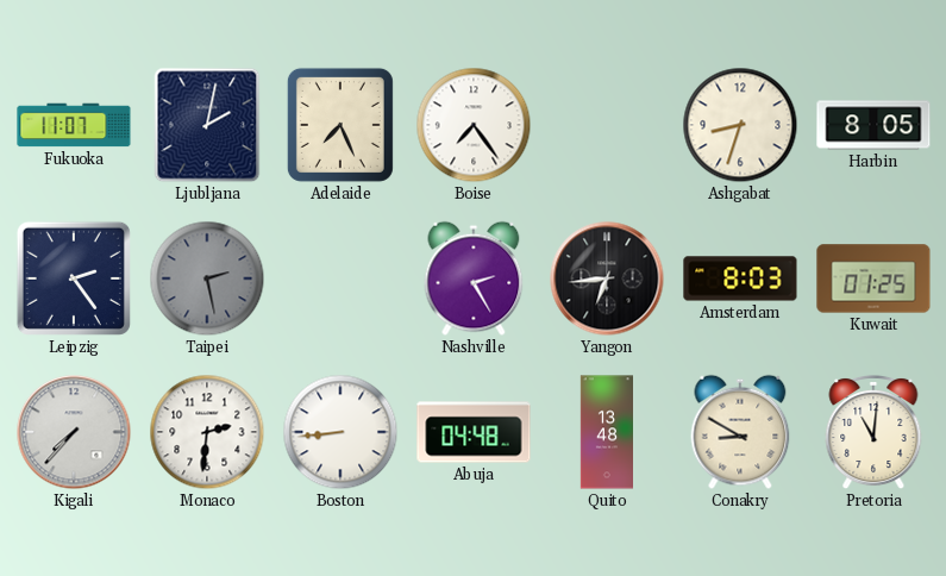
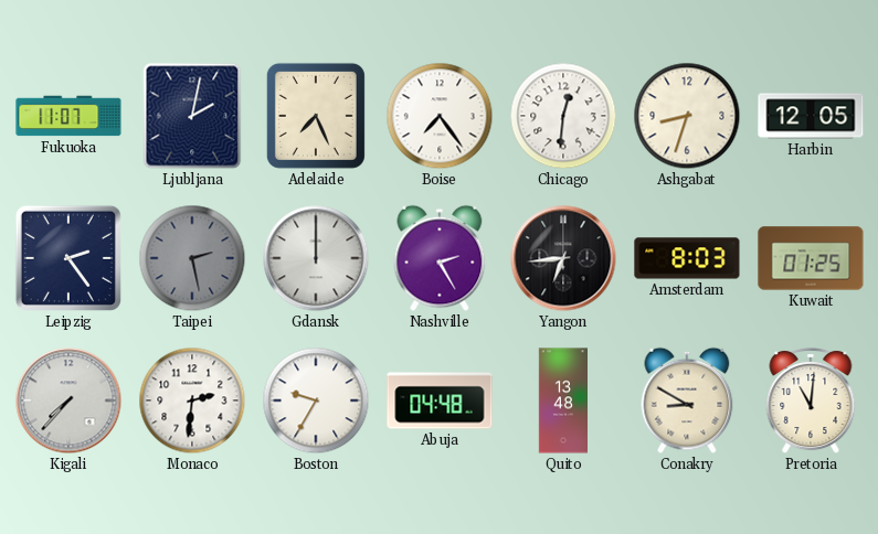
Chicago: none -> 12:31 (563, 116)
Harbin: 8:05 -> 12:05 (811, 116)
Gdansk: none -> 12:00 (316, 258)
Boston: 8:44 -> 9:35 (316, 400)
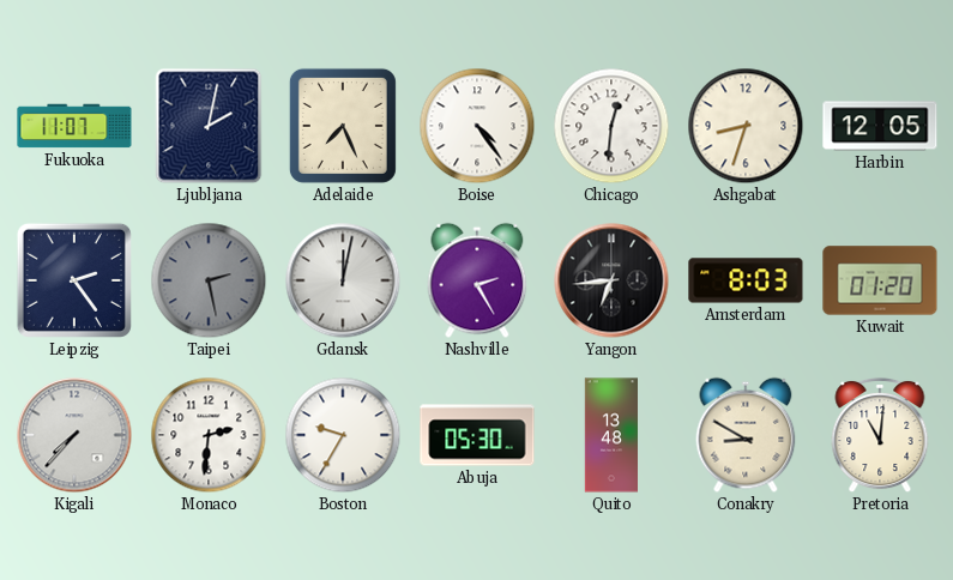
Boise: 7:24 -> 4:24 (477, 126)
Gdansk: 12:00 -> 12:02 (343, 280)
Kuwait: 01:25 -> 01:20 (880, 280)
Abuja: 04:48 -> 05:30 (477, 435)
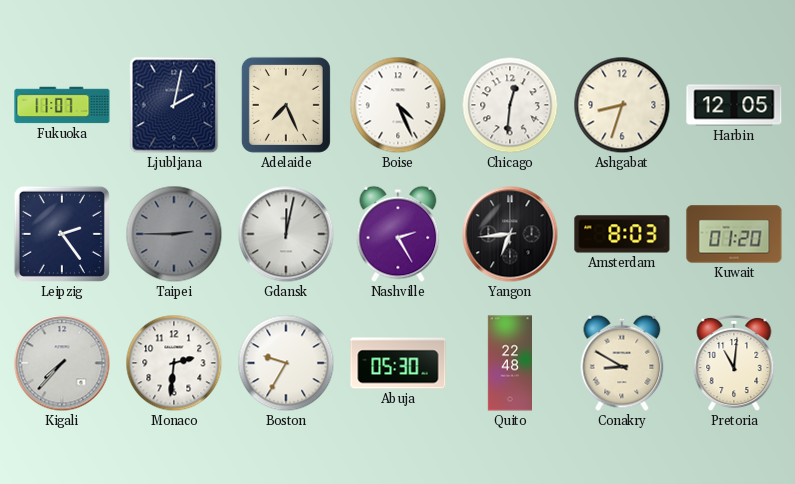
Boise: 4:24 -> 4:26 (398, 105)
Taipei: 2:28 -> 2:45 (174, 234)
Quito: 13:48 -> 22:48 (510, 363)
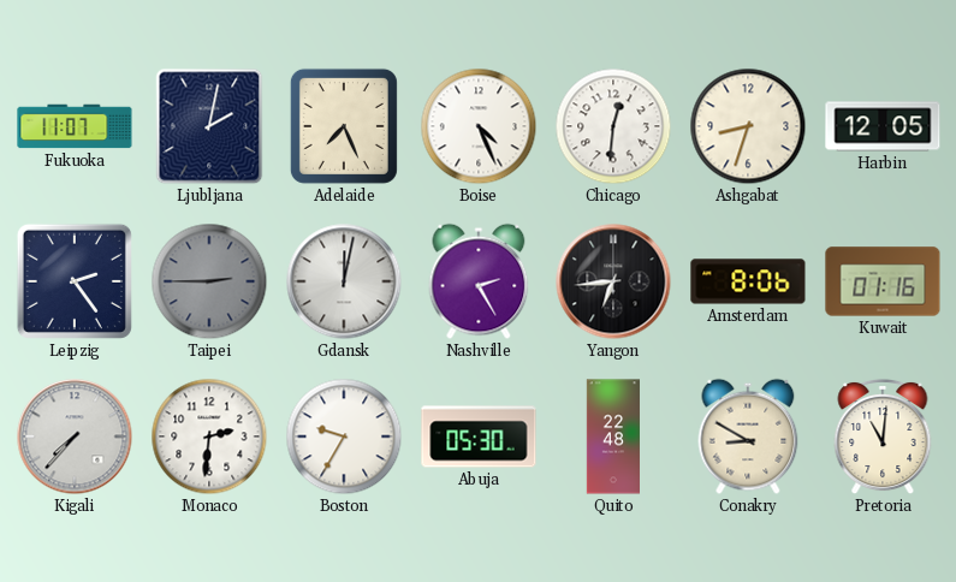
Amsterdam: 8:03 -> 8:06 (748, 281)
Kuwait: 01:20 -> 01:16 (883, 281)
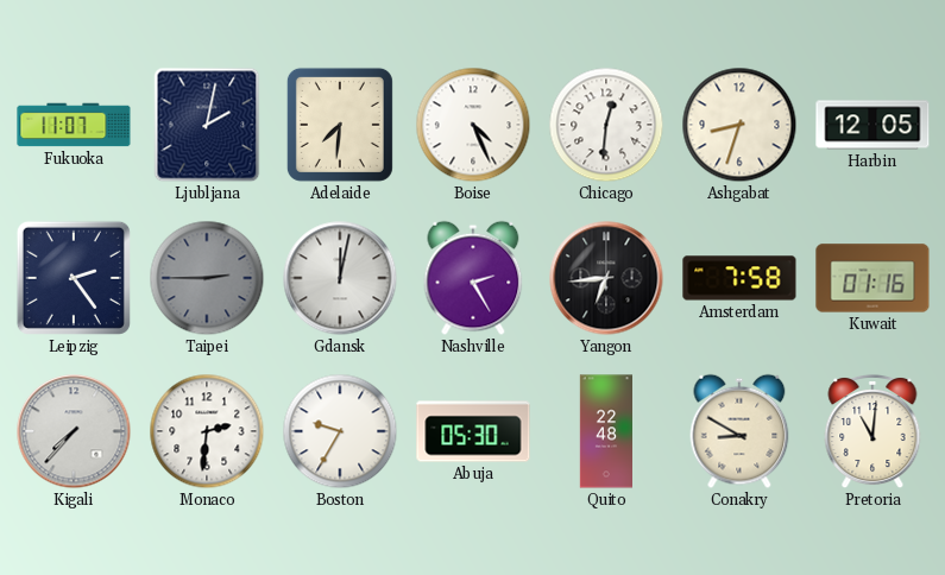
Adelaide: 7:26 -> 7:31 (340, 125)
Amsterdam: 8:06 -> 7:58 (739, 278)
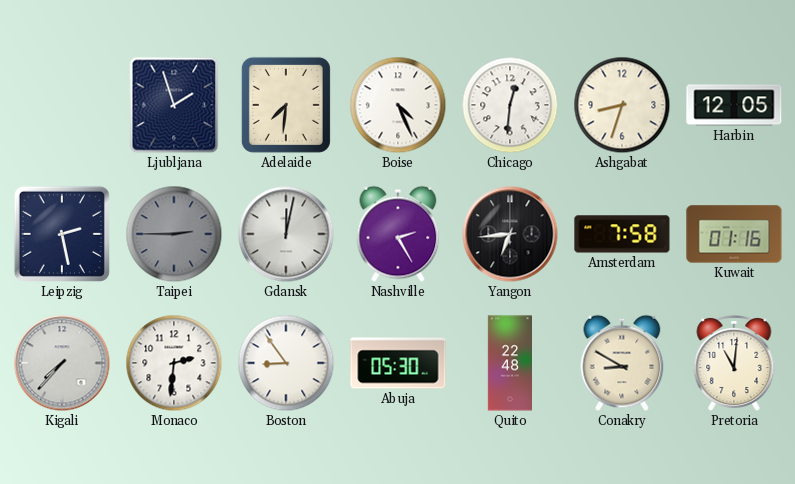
Fukuoka: 11:07 -> none (74, 125)
Ljubljana: 2:02 -> 1:57 (174, 105)
Leipzig: 2:24 -> 2:28 (62, 234)
Boston: 9:35 -> 8:54 (286, 363)
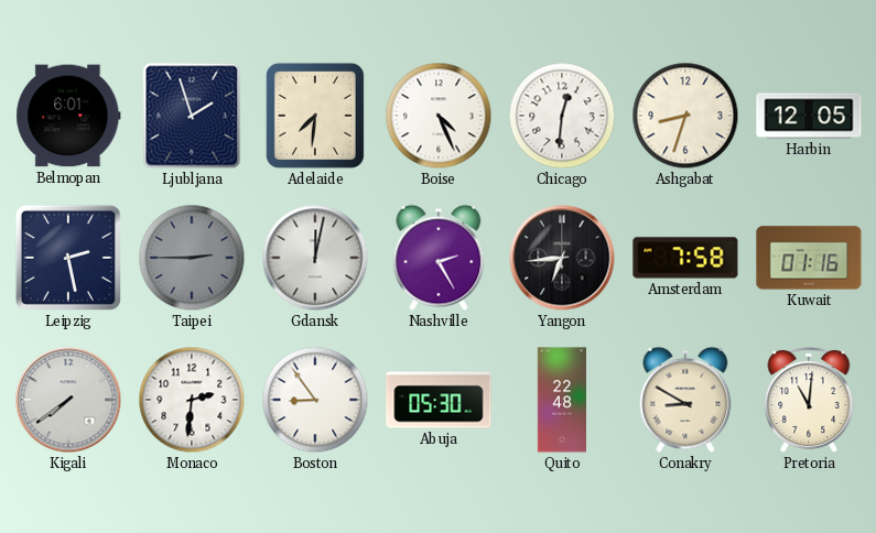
Belmopan: none -> 6:01 (68, 116)
Kigali: 7:37 -> 7:39 (68, 400)
